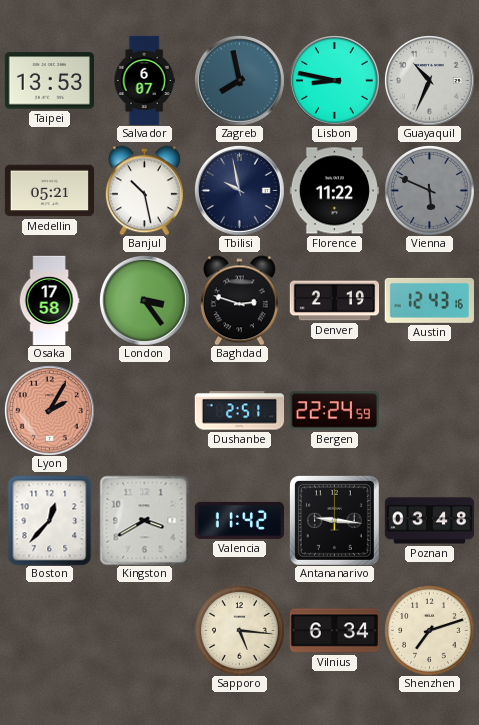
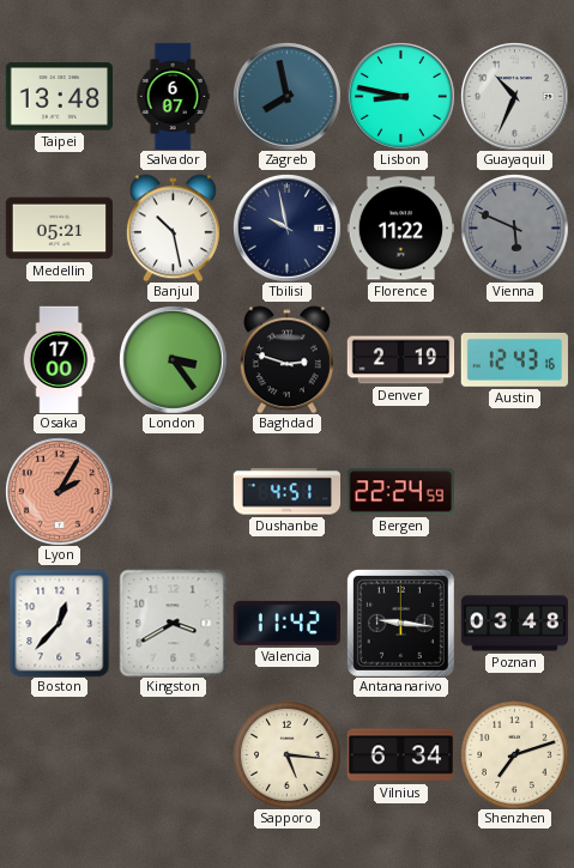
Taipei: 13:53 -> 13:48 (59, 97)
Osaka: 17:58 -> 17:00 (59, 359)
Dushanbe: 2:51 -> 4:51 (286, 492)
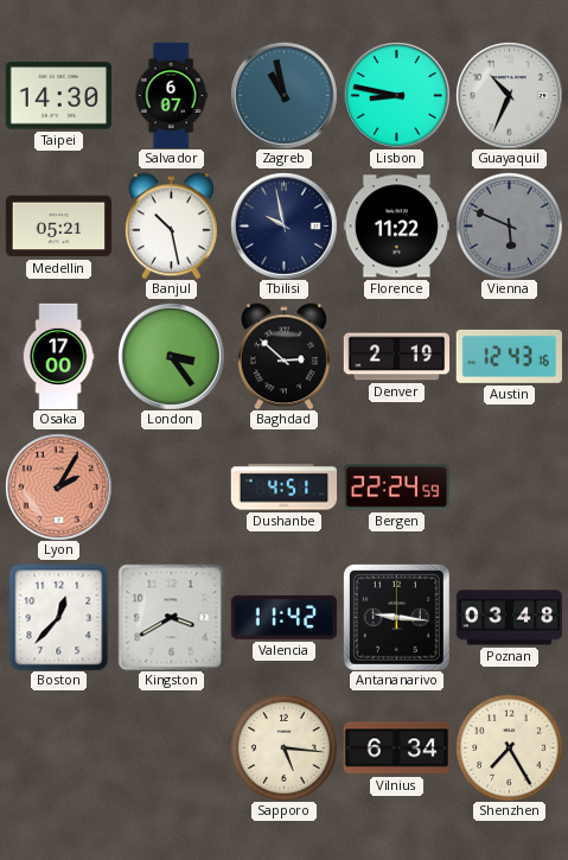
Taipei: 13:48 -> 14:30 (58, 96)
Zagreb: 7:58 -> 10:58 (285, 96)
Baghdad: 2:48 -> 2:52 (283, 356)
Shenzhen: 7:12 -> 7:25 (509, 747)
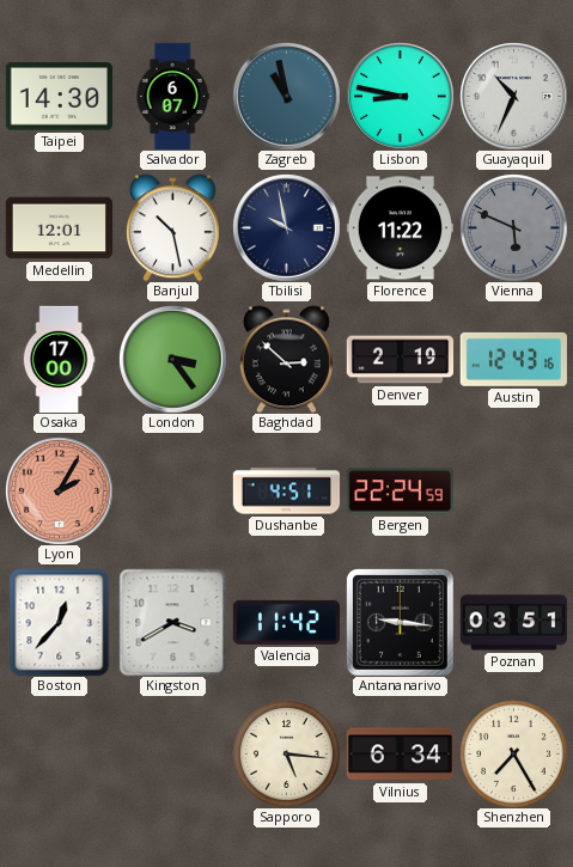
Medellin: 05:21 -> 12:01 (59, 228)
Poznan: 03:48 -> 03:51 (513, 623)
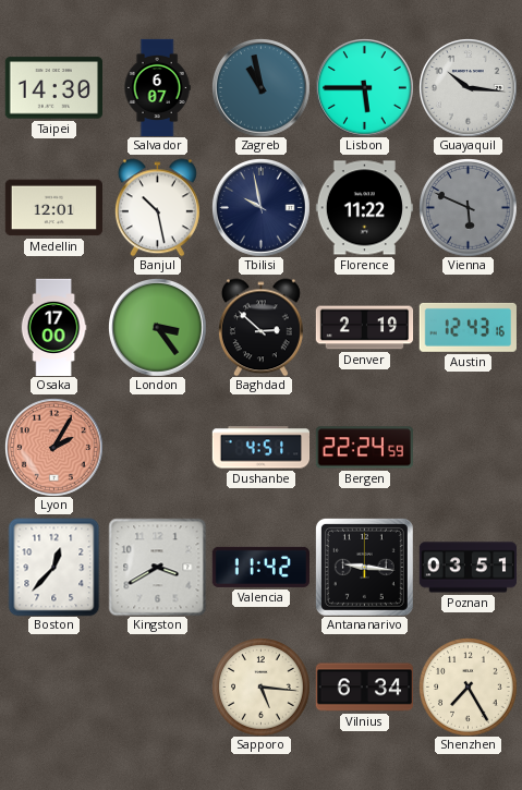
Lisbon: 8:47 -> 5:45 (365, 88)
Guayaquil: 10:34 -> 10:16 (469, 88)
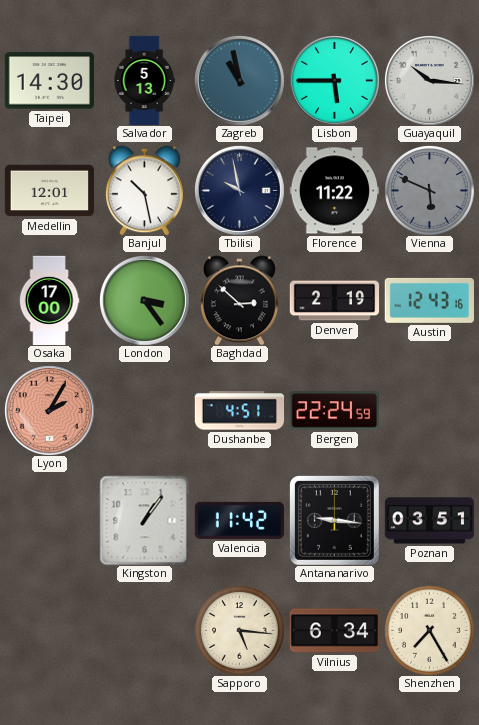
Salvador: 6:07 -> 5:13 (144, 80)
Boston: 12:37 -> none (54, 567)
Kingston: 3:40 -> 1:06 (144, 520)
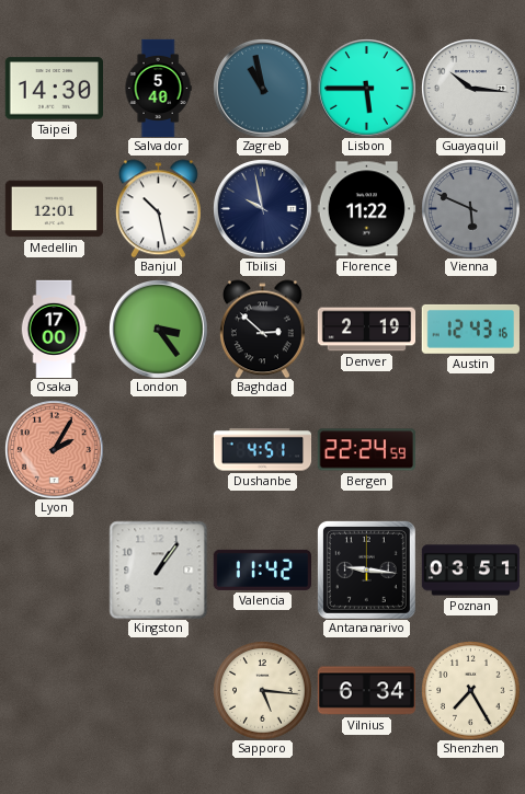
Salvador: 5:13 -> 5:40 (158, 88)
